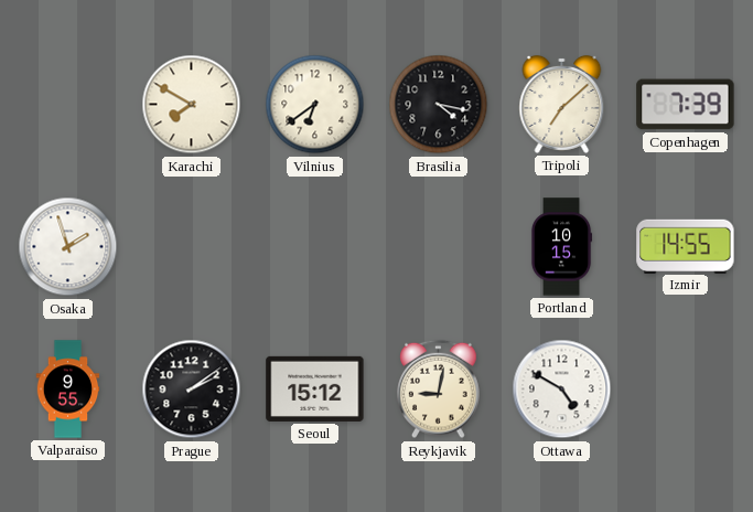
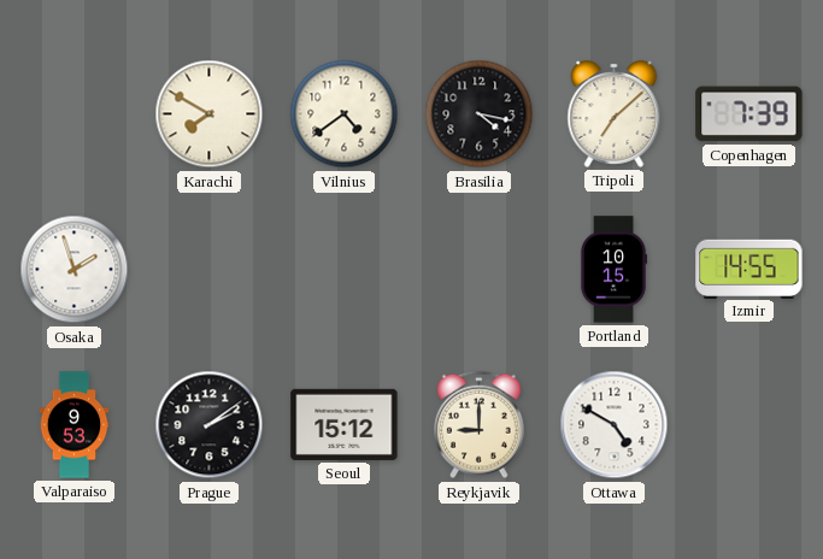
Vilnius: 6:39 -> 4:39 (345, 114)
Valparaiso: 9:55 -> 9:53 (75, 425)
Reykjavik: 9:02 -> 9:00 (480, 425)
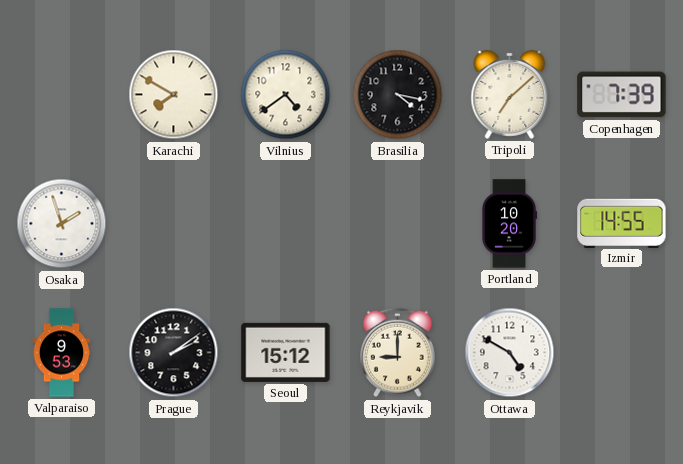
Portland: 10:15 -> 10:20 (509, 224)
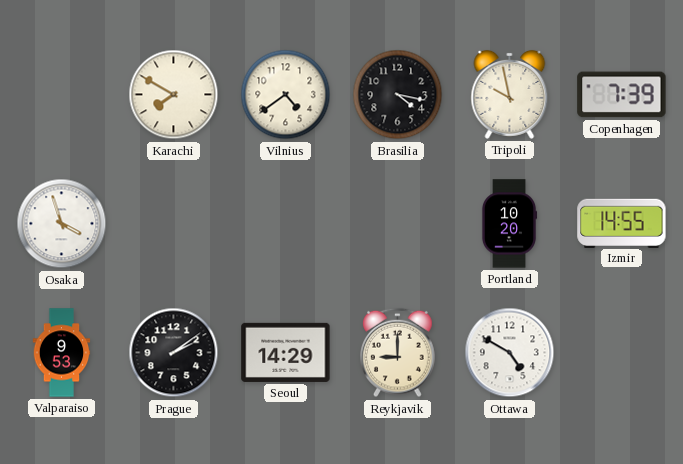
Tripoli: 7:08 -> 9:58 (510, 94)
Osaka: 1:57 -> 3:57 (62, 224)
Seoul: 15:12 -> 14:29 (286, 352)
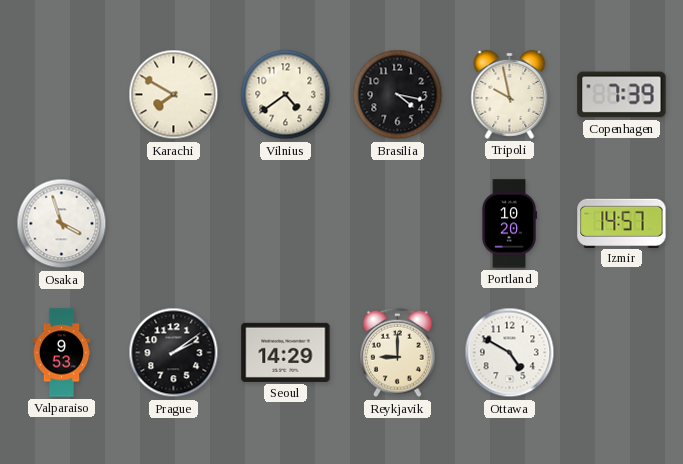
Izmir: 14:55 -> 14:57 (622, 223)
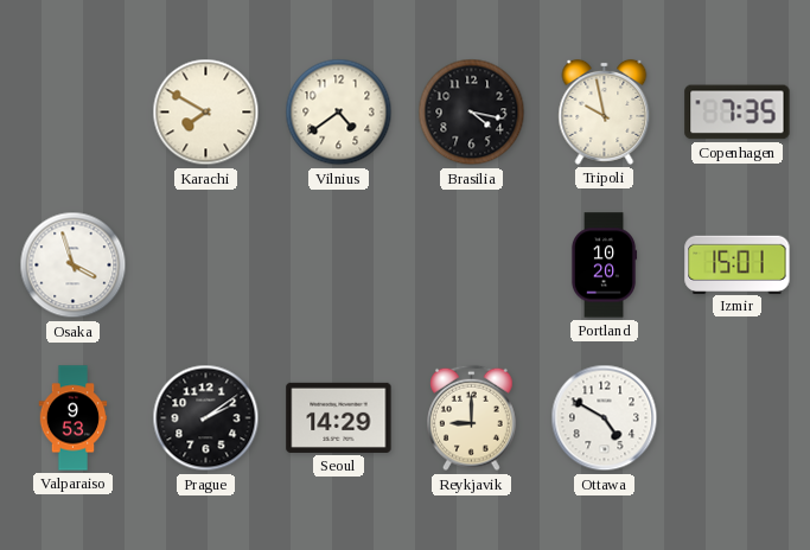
Copenhagen: 7:39 -> 7:35 (738, 113)
Izmir: 14:57 -> 15:01 (738, 264)
